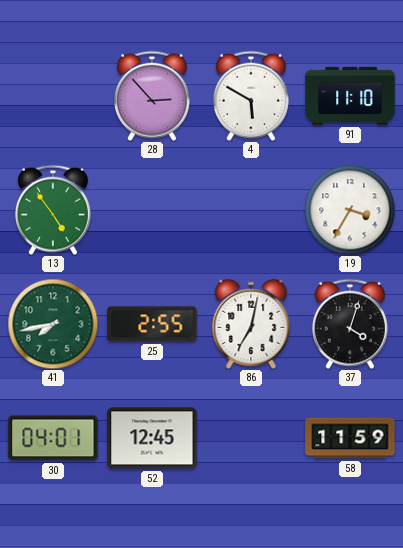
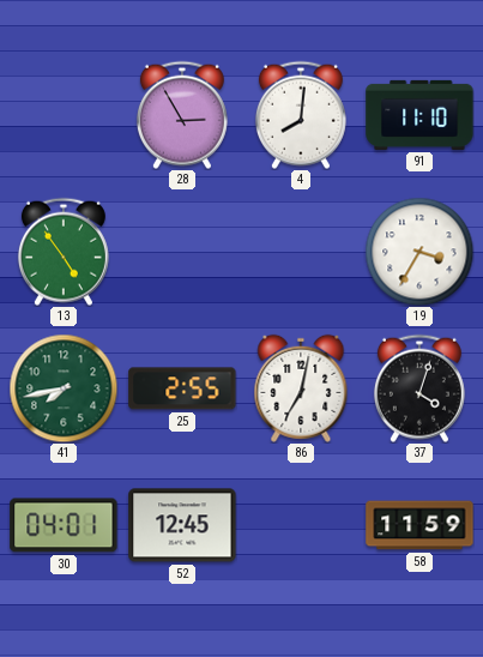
28: 2:53 -> 2:55 (182, 115)
4: 5:50 -> 8:01 (301, 115)
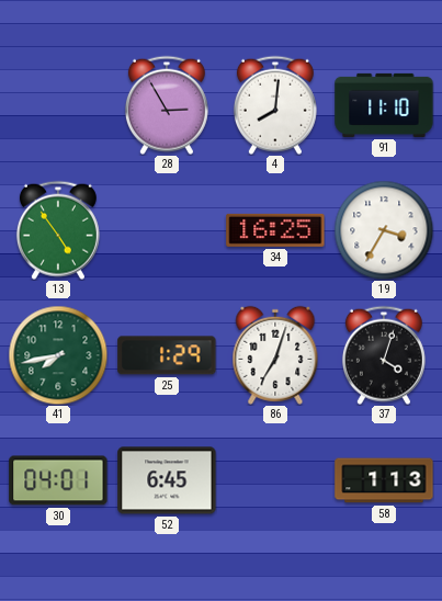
34: none -> 16:25 (275, 230)
25: 2:55 -> 1:29 (167, 355)
86: 7:02 -> 7:03 (275, 355)
52: 12:45 -> 6:45 (167, 480)
58: 11:59 -> 1:13 (384, 480)
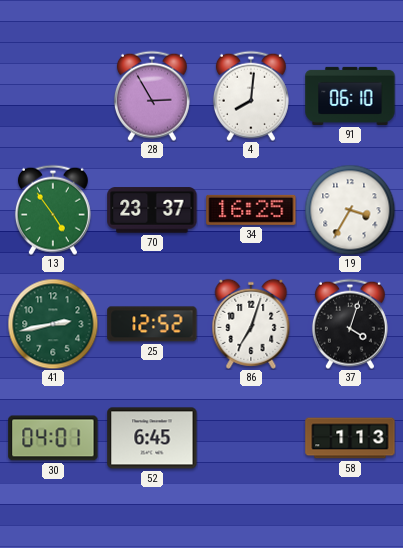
91: 11:10 -> 06:10 (350, 96)
70: none -> 23:37 (152, 210)
41: 7:43 -> 2:43 (53, 324)
25: 1:29 -> 12:52 (152, 324)
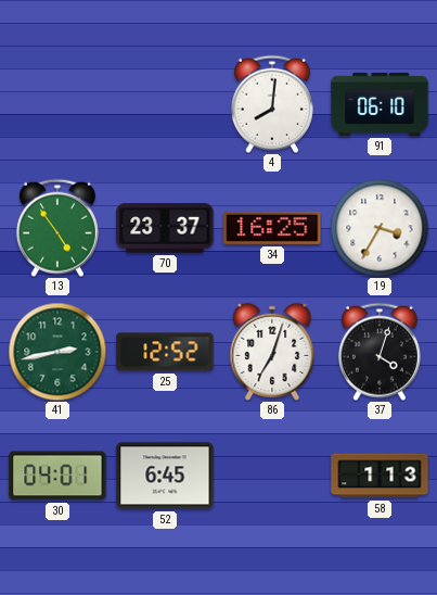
28: 2:55 -> none (152, 96)
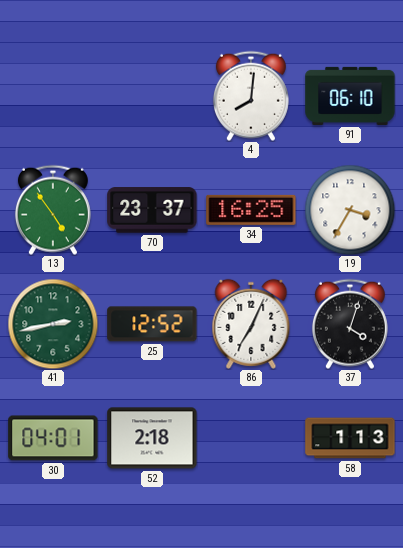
86: 7:03 -> 7:04 (251, 324)
52: 6:45 -> 2:18 (152, 438)
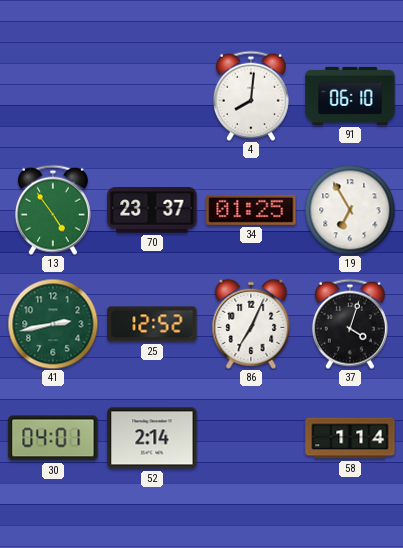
34: 16:25 -> 01:25 (251, 210)
19: 3:35 -> 6:55 (350, 210)
52: 2:18 -> 2:14 (152, 438)
58: 1:13 -> 1:14 (350, 438)
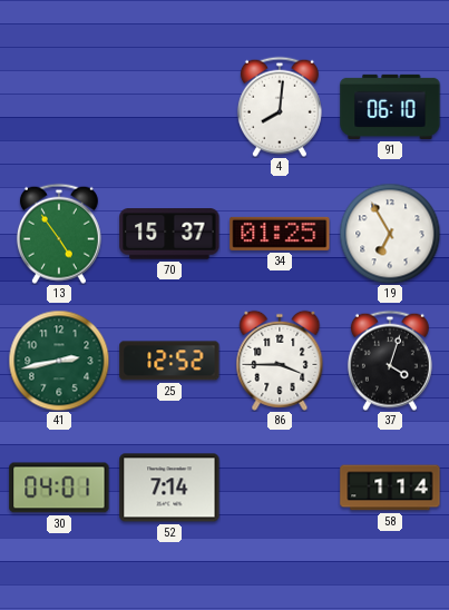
70: 23:37 -> 15:37 (169, 234)
86: 7:04 -> 3:45 (280, 361)
52: 2:14 -> 7:14 (169, 488)
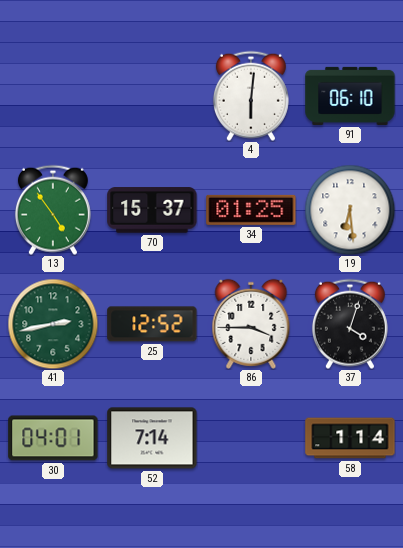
4: 8:01 -> 6:01 (251, 96)
19: 6:55 -> 6:29 (350, 210)
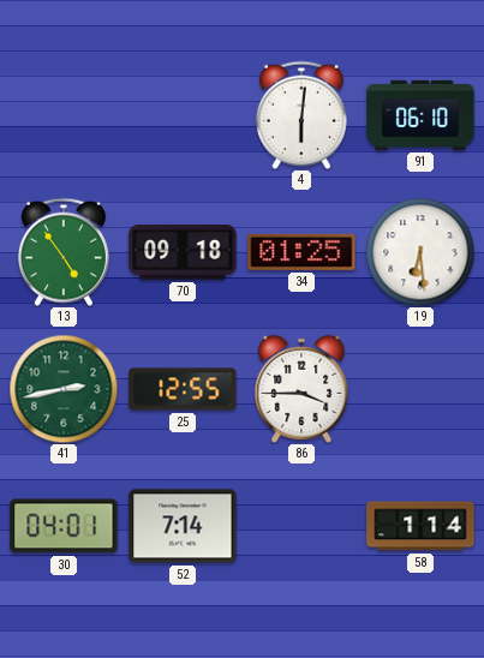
70: 15:37 -> 09:18 (183, 252)
25: 12:52 -> 12:55 (183, 389)
37: 4:03 -> none (350, 324)
